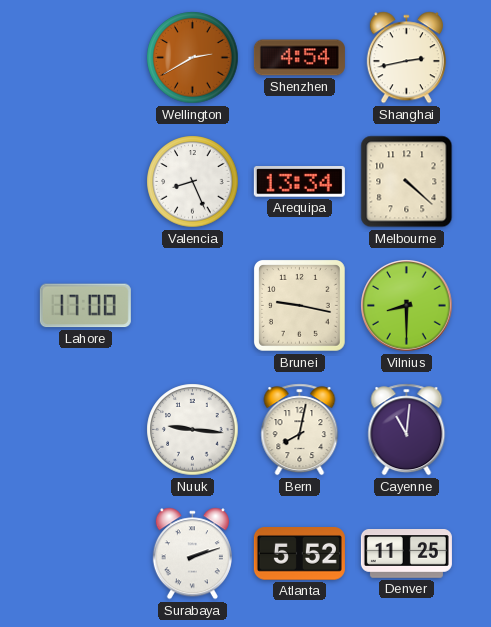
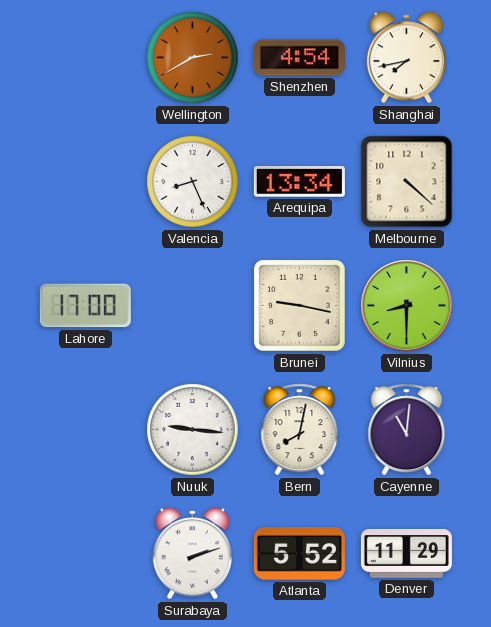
Shanghai: 2:43 -> 7:43 (406, 58)
Denver: 11:25 -> 11:29 (406, 554)
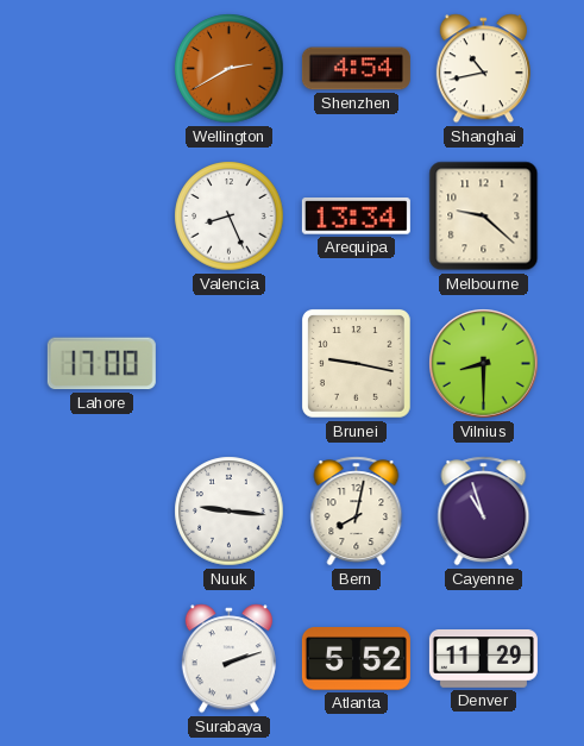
Shanghai: 7:43 -> 10:43 (483, 69)
Melbourne: 4:22 -> 9:22 (484, 217)
Cayenne: 11:01 -> 10:57 (484, 512)
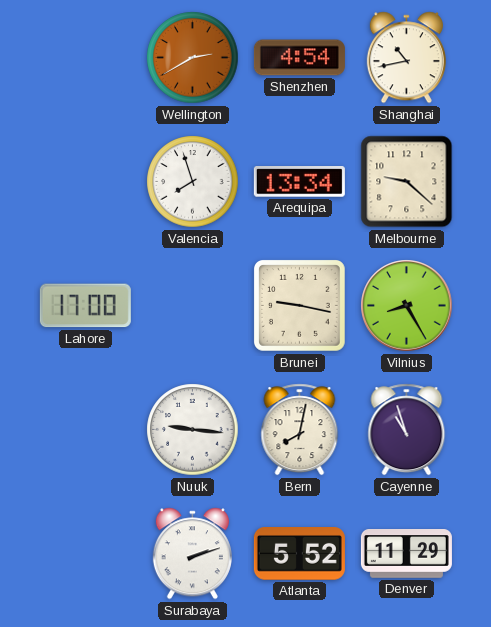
Valencia: 8:26 -> 7:57 (193, 182)
Vilnius: 8:30 -> 8:25 (407, 306)
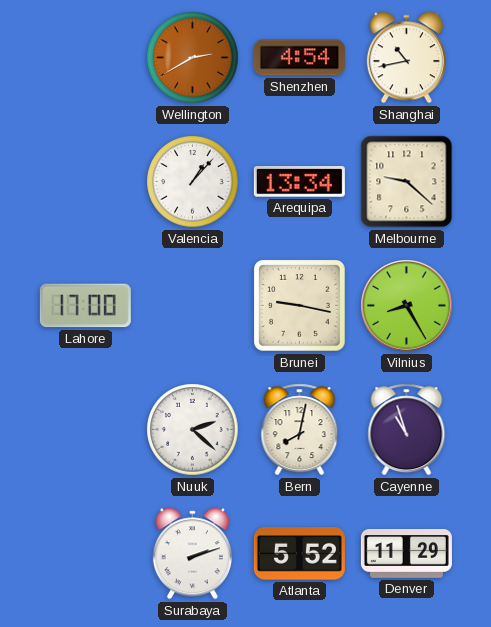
Valencia: 7:57 -> 1:07 (193, 182)
Nuuk: 9:16 -> 2:22 (193, 430)
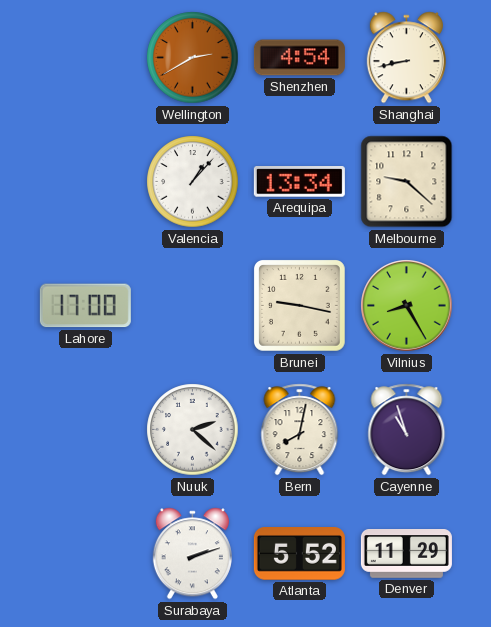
Shanghai: 10:43 -> 8:43 (406, 58)
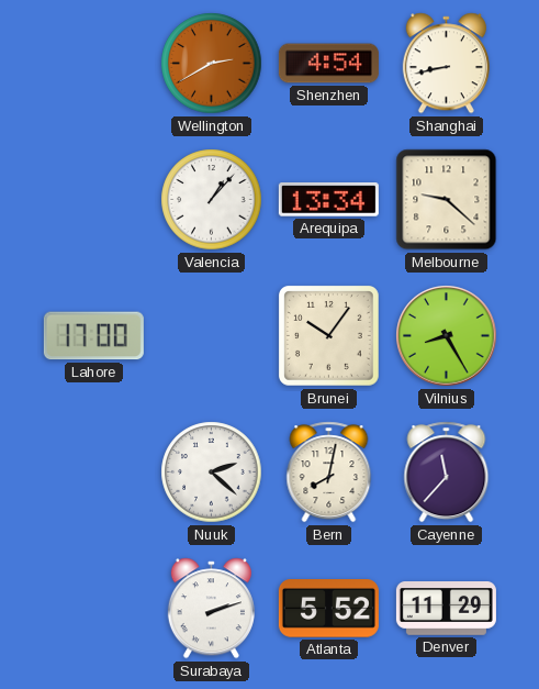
Brunei: 9:17 -> 10:06 (329, 336)
Cayenne: 10:57 -> 11:37 (447, 473)
